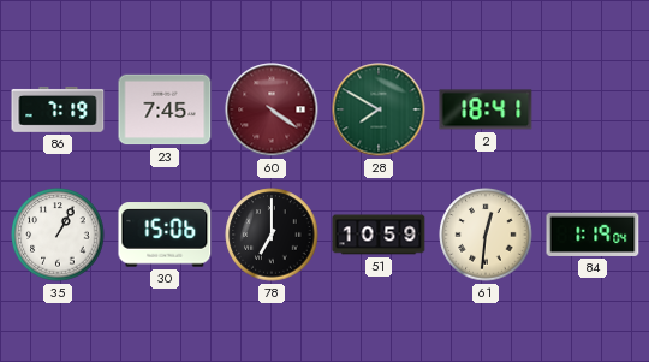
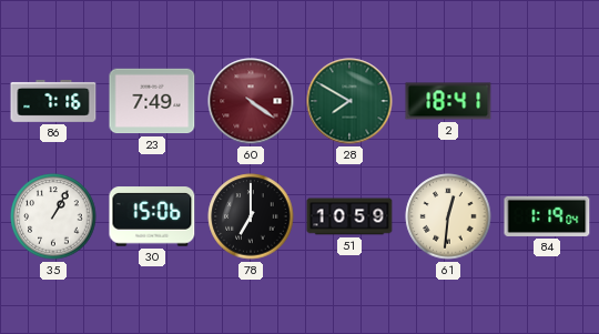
86: 7:19 -> 7:16 (53, 101)
23: 7:45 -> 7:49 (152, 101)
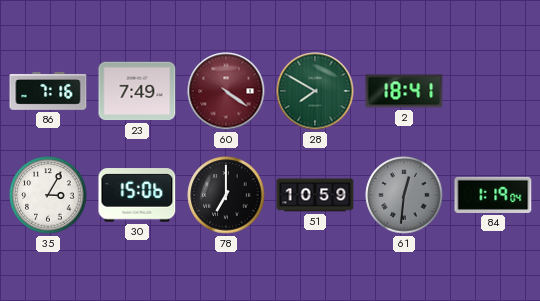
35: 1:05 -> 3:05 (48, 195)
61 dial: cream -> grey (404, 195)
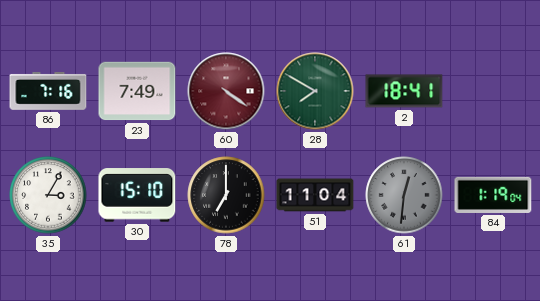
30: 15:06 -> 15:10 (137, 195)
51: 10:59 -> 11:04 (315, 195)
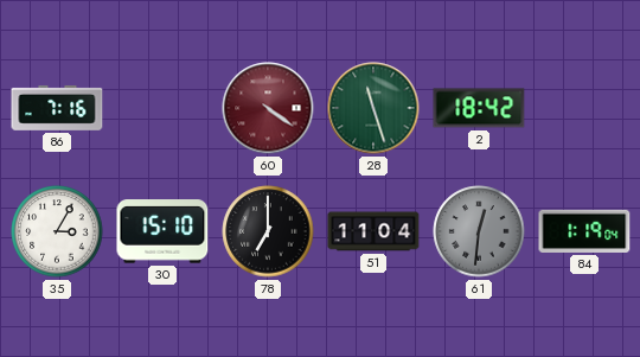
23: 7:49 -> none (137, 91)
28: 7:50 -> 11:27 (373, 108)
2: 18:41 -> 18:42 (479, 108)
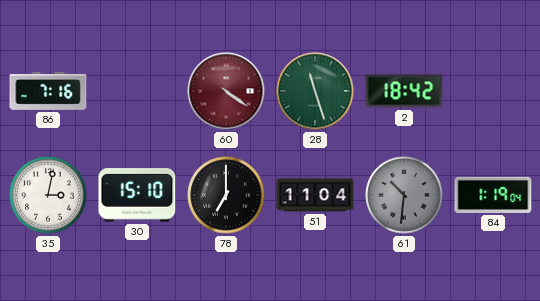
35: 3:05 -> 3:02 (48, 195)
61: 12:31 -> 10:31 (404, 195)
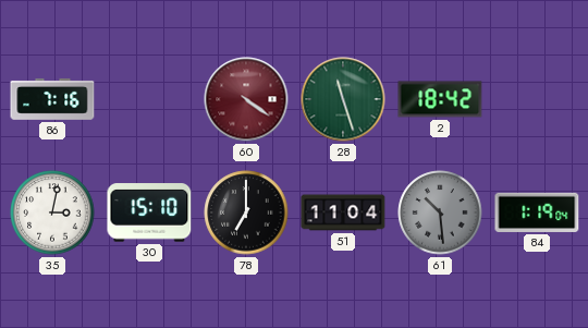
61: 10:31 -> 10:29 (440, 212)
